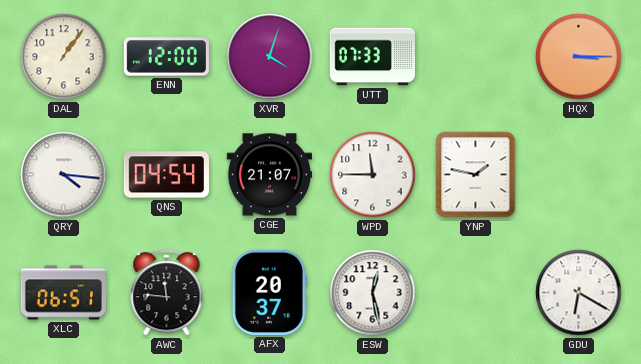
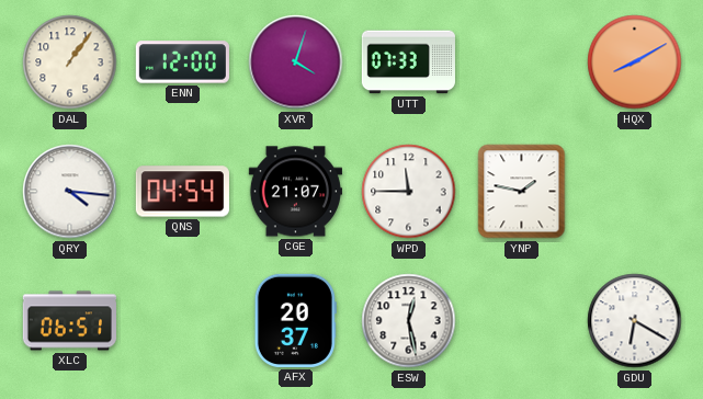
HQX: 3:15 -> 8:10 (635, 62)
AWC: 11:46 -> none (167, 293)
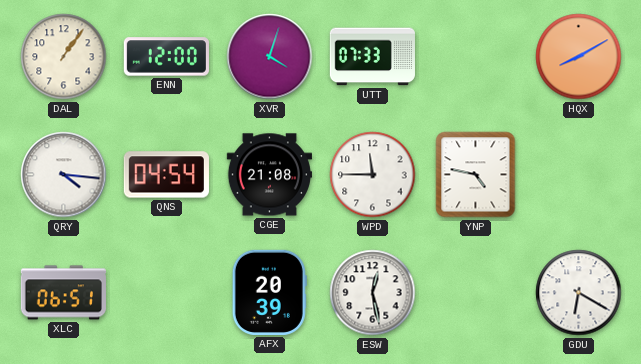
CGE: 21:07 -> 21:08 (269, 175)
YNP: 1:47 -> 4:47 (476, 175)
AFX: 20:37 -> 20:39 (269, 292)
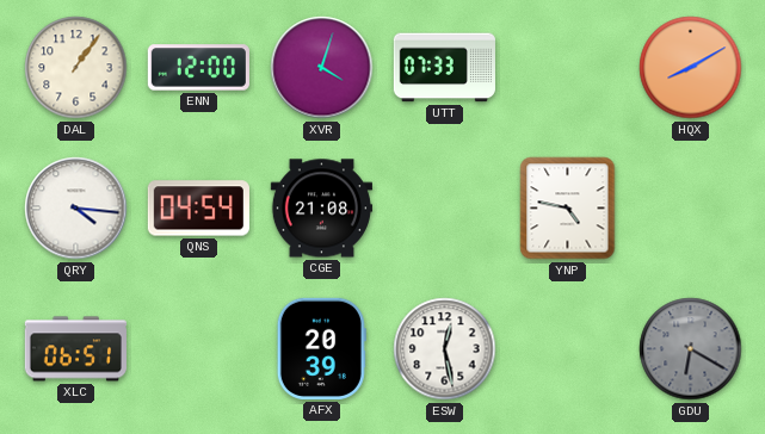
WPD: 11:45 -> none (373, 175)
GDU dial: white -> grey (691, 349)
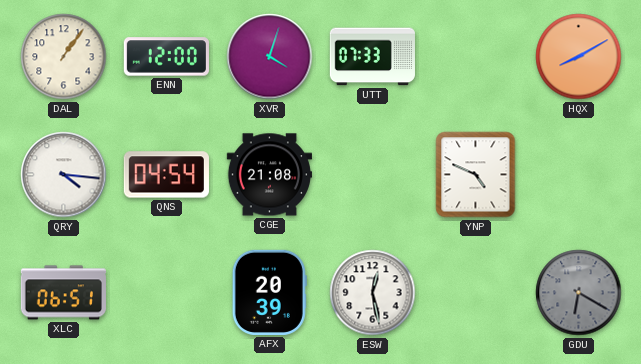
YNP: 4:47 -> 4:49 (476, 175)
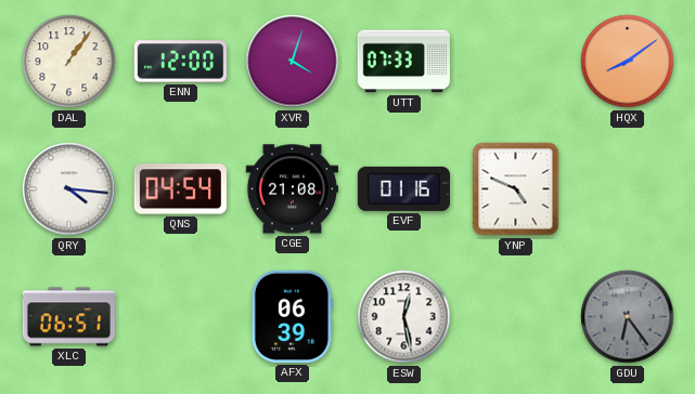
HQX: 8:10 -> 8:09 (628, 62)
EVF: none -> 01:16 (403, 188)
AFX: 20:39 -> 06:39 (292, 316)
GDU: 6:20 -> 6:24 (628, 317)
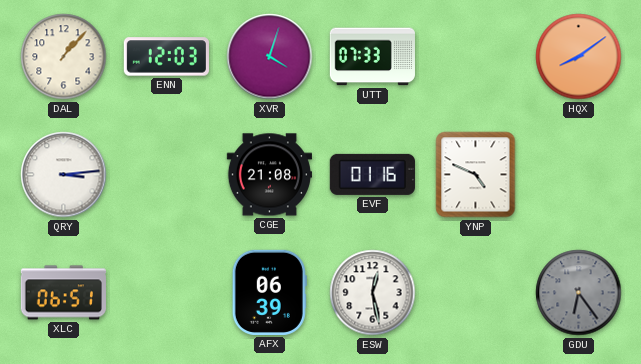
DAL: 1:06 -> 1:07 (64, 57)
ENN: 12:00 -> 12:03 (166, 57)
QRY: 4:16 -> 3:14 (64, 175)
QNS: 04:54 -> none (180, 189)
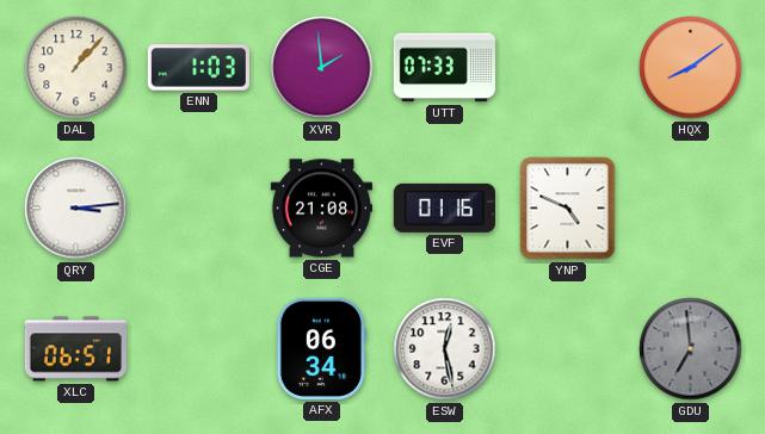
ENN: 12:03 -> 1:03 (198, 68)
XVR: 4:03 -> 1:59 (322, 68)
AFX: 06:39 -> 06:34 (321, 348)
GDU: 6:24 -> 6:59 (691, 349)
